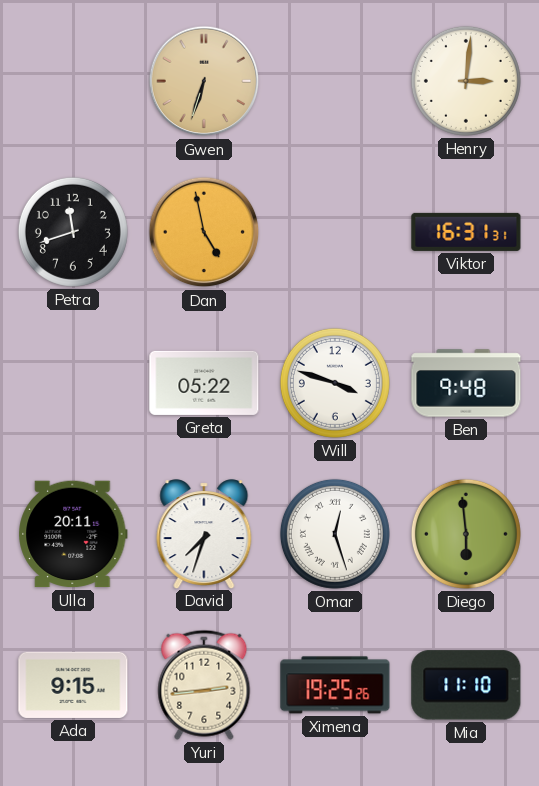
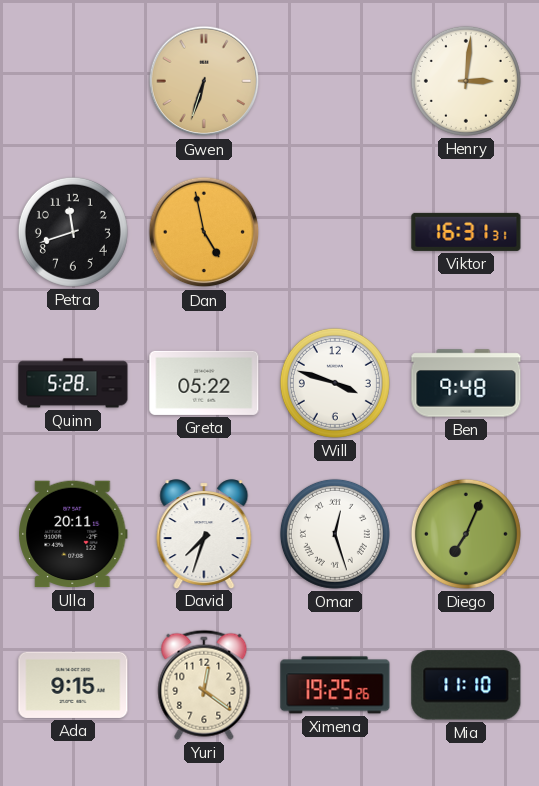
Quinn: none -> 5:28 (73, 383)
Diego: 5:59 -> 7:04 (466, 534)
Yuri: 2:44 -> 12:21 (204, 685)
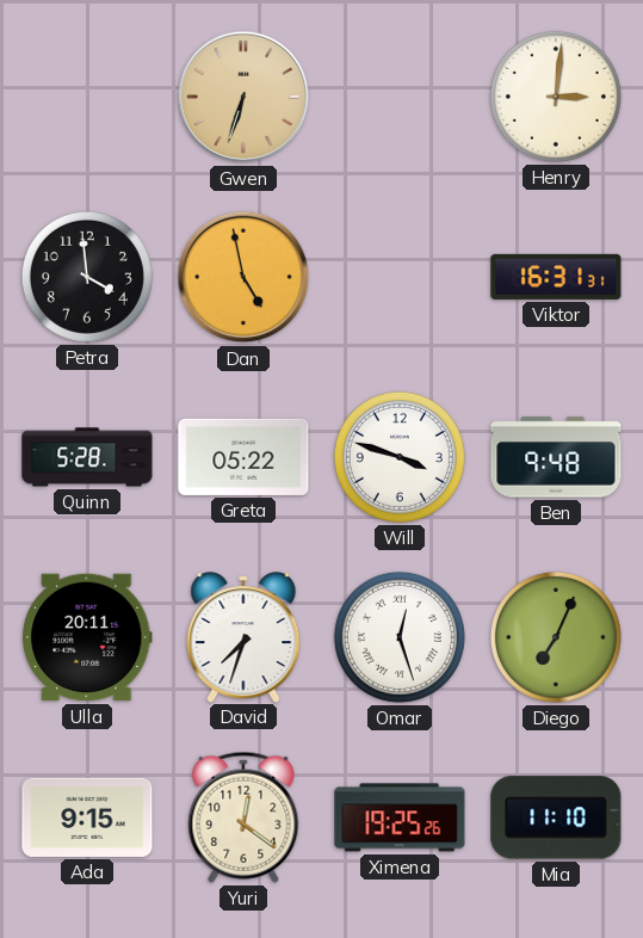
Petra: 11:42 -> 3:59 (87, 277)
